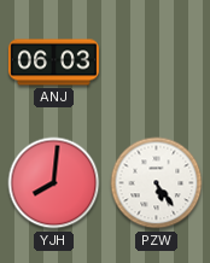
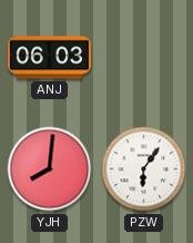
PZW: 5:24 -> 6:06 (144, 169)
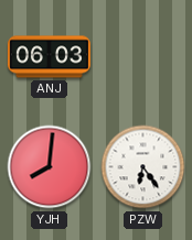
PZW: 6:06 -> 6:24 (143, 167)
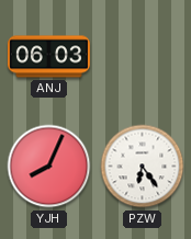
YJH: 8:01 -> 8:04 (49, 167)
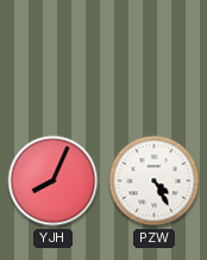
ANJ: 06:03 -> none (48, 57)
PZW: 6:24 -> 4:25 (155, 181)
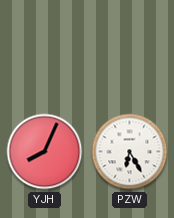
PZW: 4:25 -> 6:25 (130, 152)
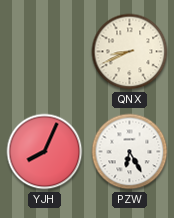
QNX: none -> 8:41 (130, 52)
